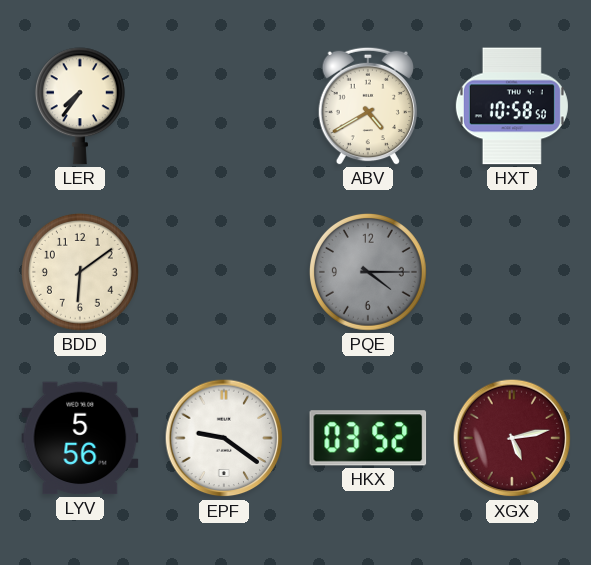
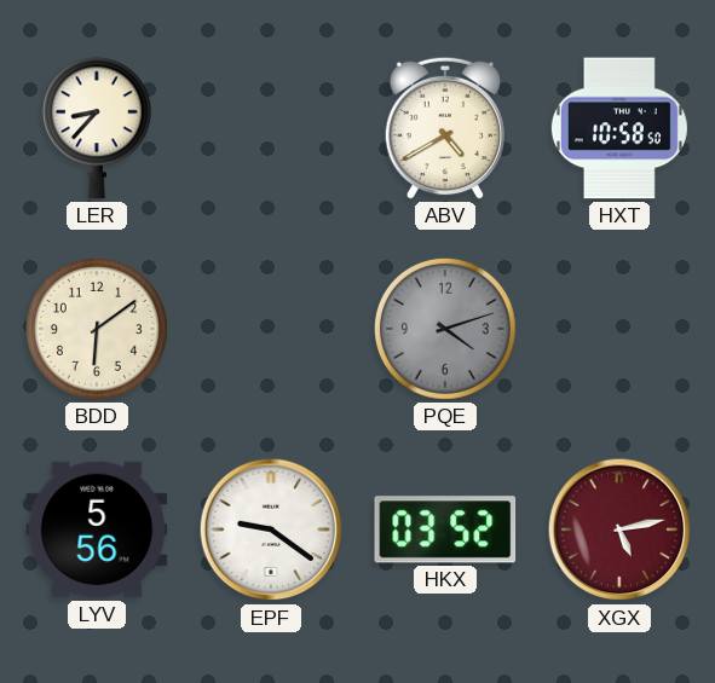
LER: 7:36 -> 8:37 (97, 128)
PQE: 4:15 -> 4:12 (445, 329)
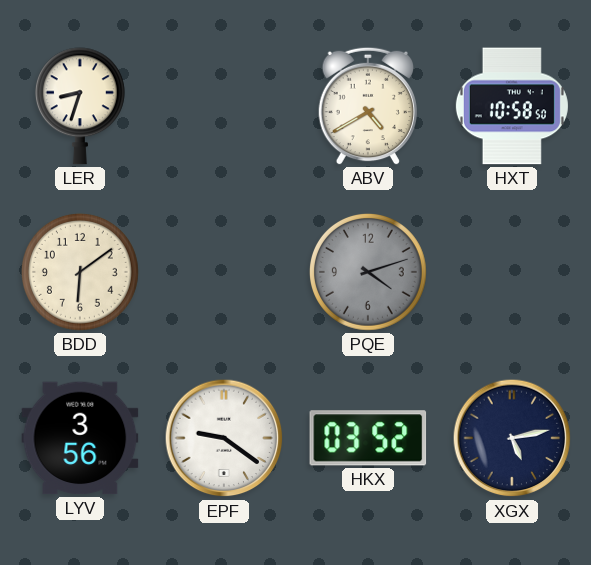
LER: 8:37 -> 8:33 (80, 106)
LYV: 5:56 -> 3:56 (80, 438)
XGX dial: burgundy -> navy (512, 438)
